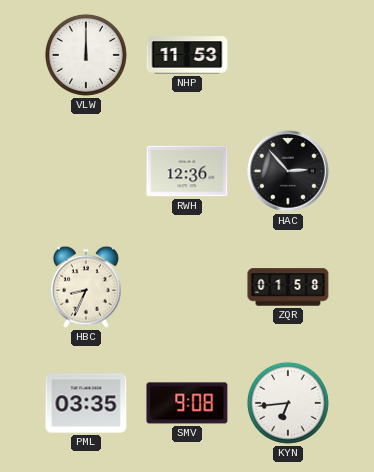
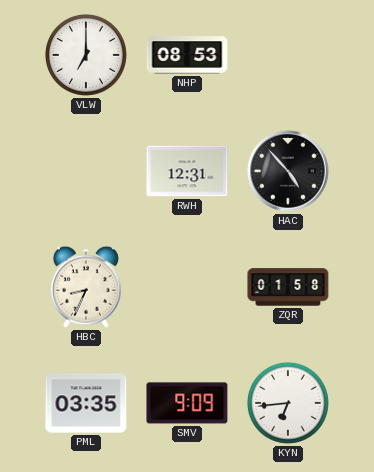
VLW: 12:00 -> 7:00 (86, 55)
NHP: 11:53 -> 08:53 (187, 55)
RWH: 12:36 -> 12:31 (187, 171)
HAC: 2:53 -> 4:53 (288, 171)
SMV: 9:08 -> 9:09 (187, 403)
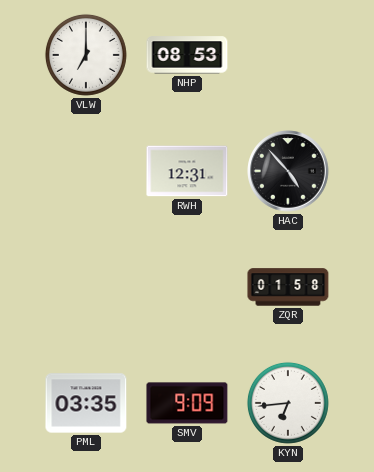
HBC: 8:34 -> none (86, 287)
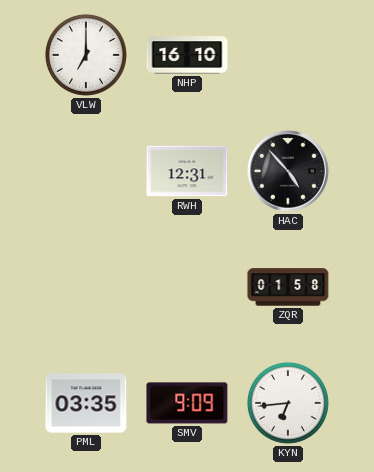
NHP: 08:53 -> 16:10 (187, 55)
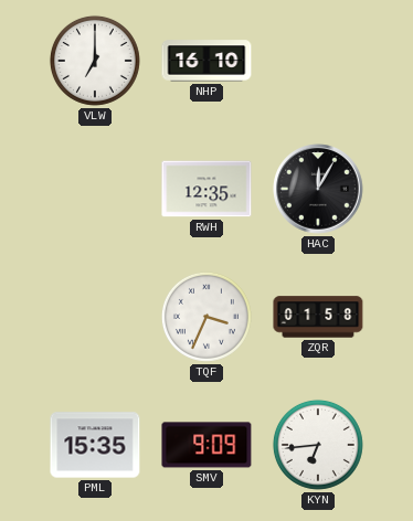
RWH: 12:31 -> 12:35 (206, 189)
HAC: 4:53 -> 12:05 (318, 189)
TQF: none -> 3:34 (206, 317)
PML: 03:35 -> 15:35 (95, 445)
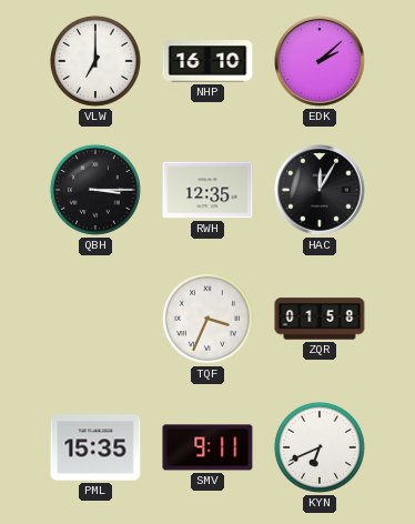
EDK: none -> 2:08 (320, 61)
QBH: none -> 3:15 (95, 190)
SMV: 9:09 -> 9:11 (207, 447)
KYN: 6:44 -> 6:41 (320, 447)
